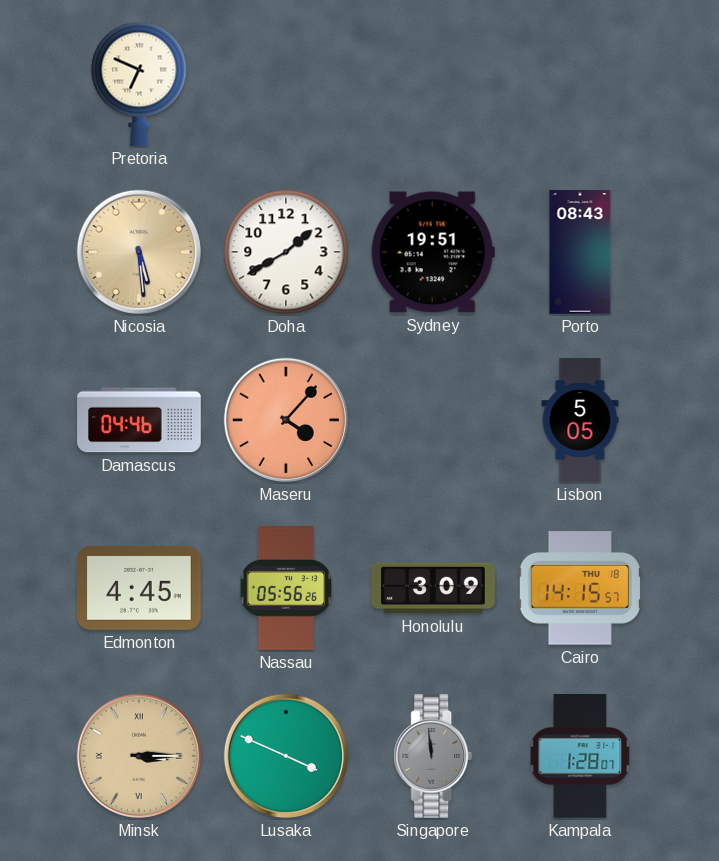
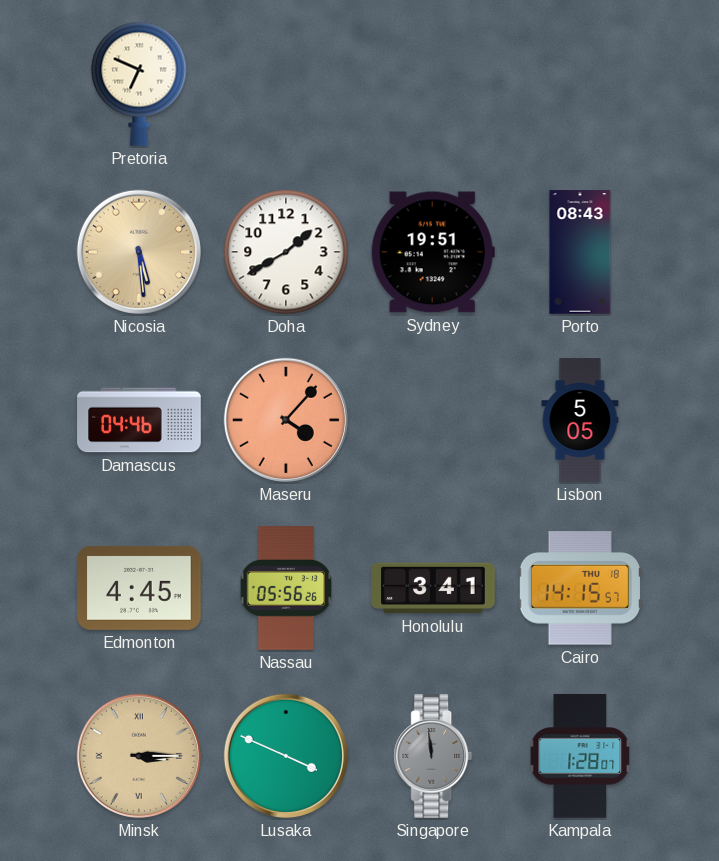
Honolulu: 3:09 -> 3:41 (433, 588)
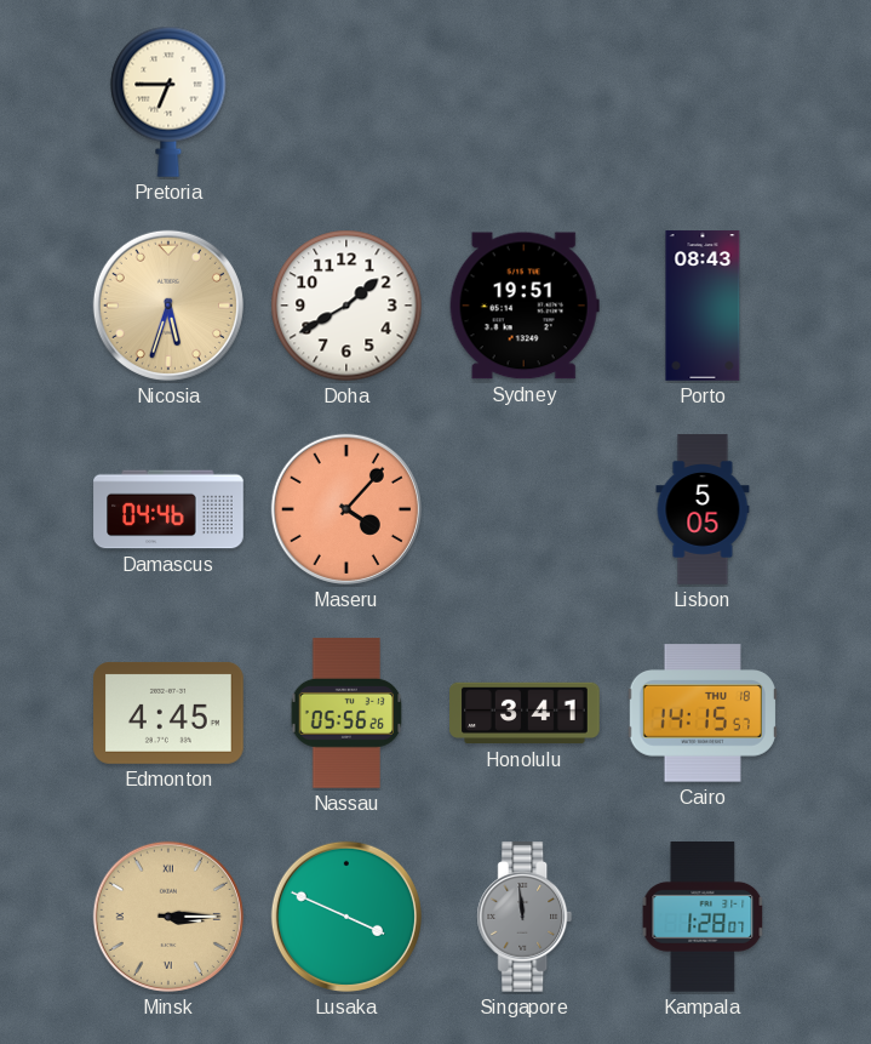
Pretoria: 6:49 -> 6:45 (168, 102)
Nicosia: 5:29 -> 5:33 (168, 306)
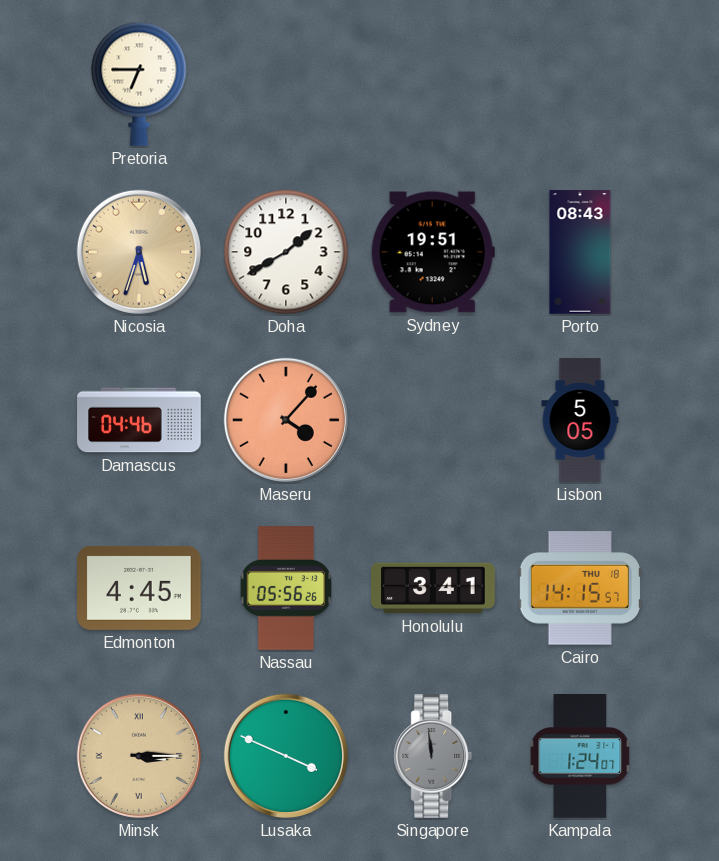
Kampala: 1:28 -> 1:24 (580, 757)
